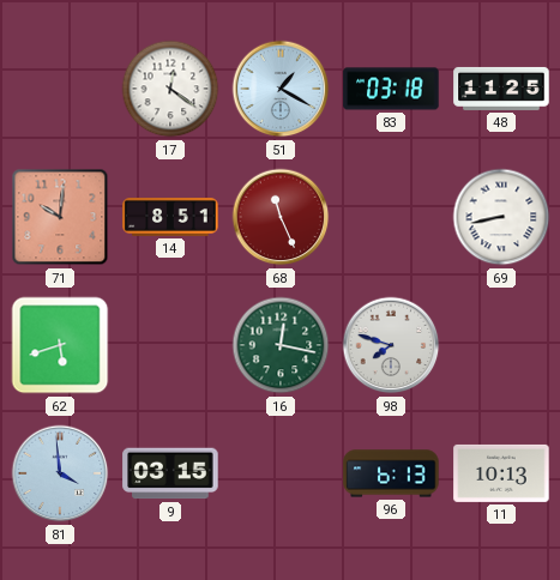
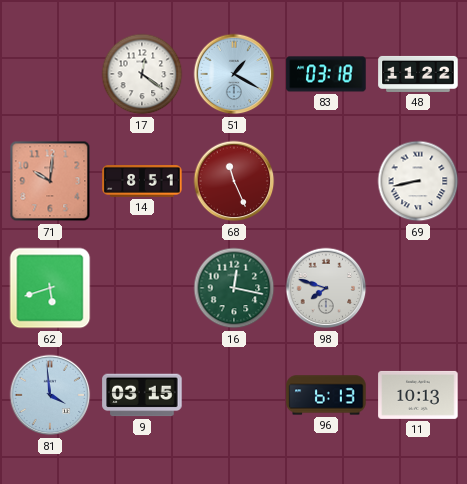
48: 11:25 -> 11:22 (418, 74)
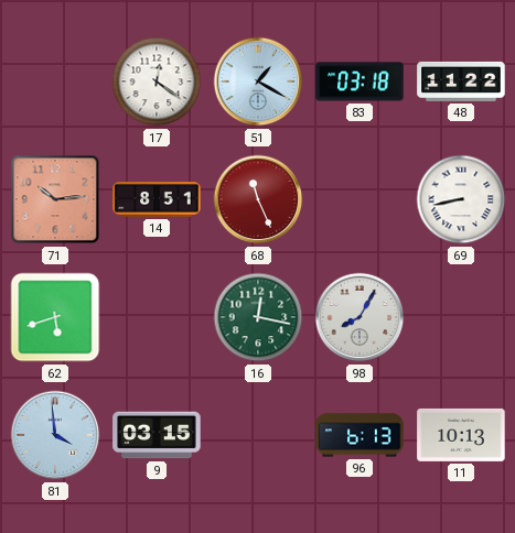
71: 10:01 -> 10:14 (55, 199)
98: 7:48 -> 8:05 (360, 317)
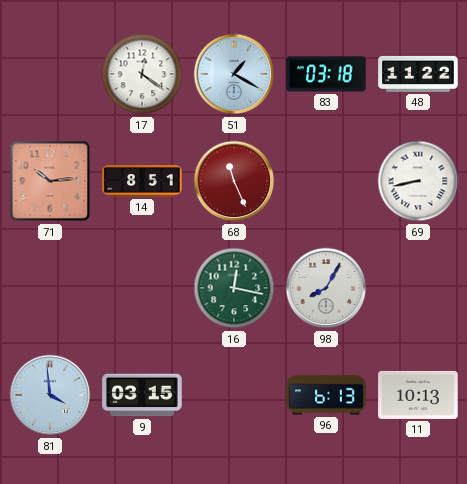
62: 5:42 -> none (55, 317)
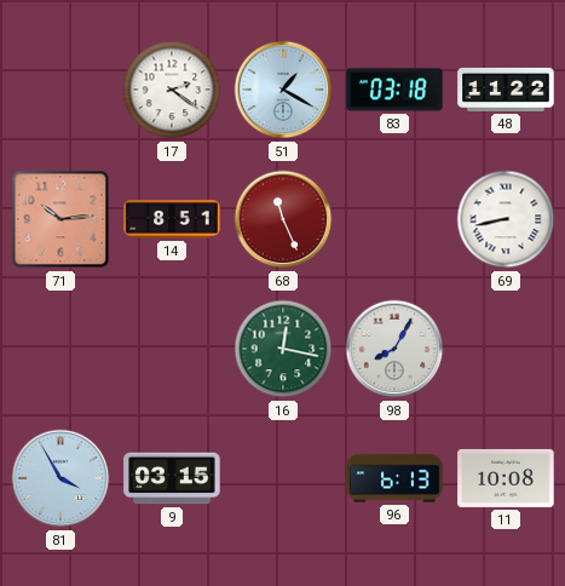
17: 12:21 -> 2:21 (172, 90)
81: 3:59 -> 3:55 (60, 478)
11: 10:13 -> 10:08 (506, 478)
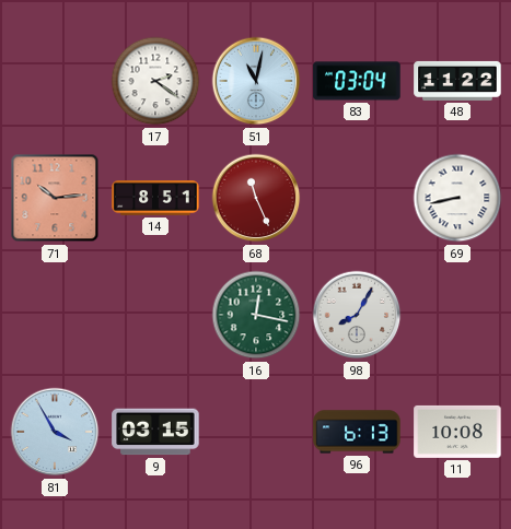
51: 1:20 -> 11:02 (256, 81)
83: 03:18 -> 03:04 (357, 81)
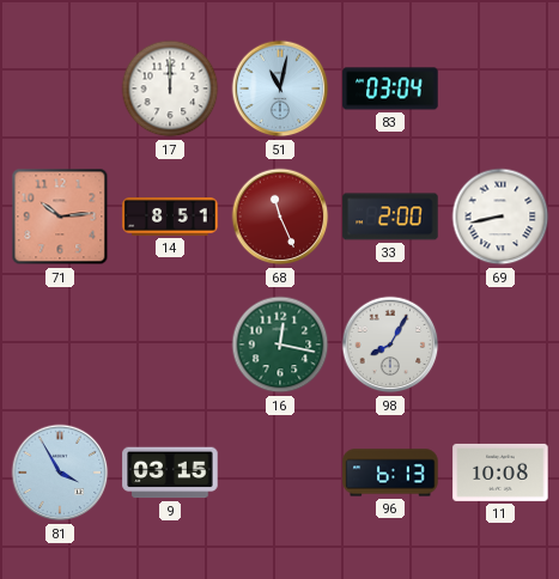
17: 2:21 -> 12:00 (170, 89)
48: 11:22 -> none (457, 81)
33: none -> 2:00 (390, 217)
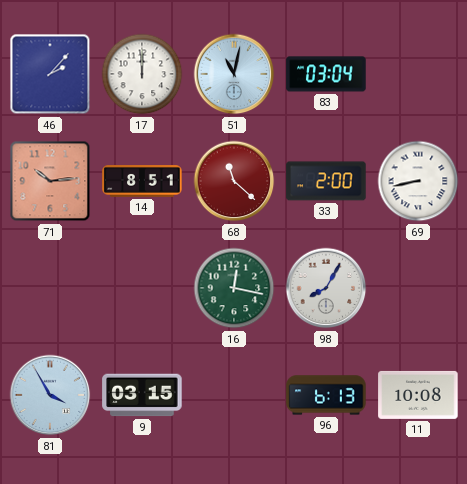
46: none -> 2:07 (50, 74)
68: 11:26 -> 11:22 (234, 181)
